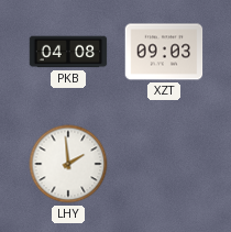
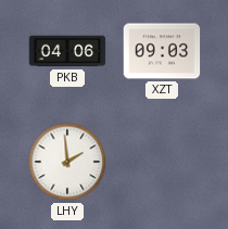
PKB: 04:08 -> 04:06 (67, 51)
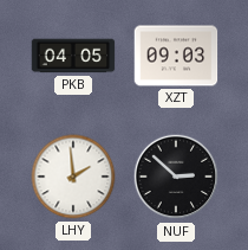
PKB: 04:06 -> 04:05 (73, 56)
NUF: none -> 2:52 (176, 177)
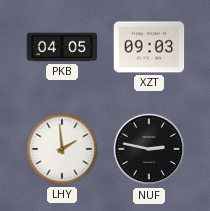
NUF: 2:52 -> 2:47 (149, 149)
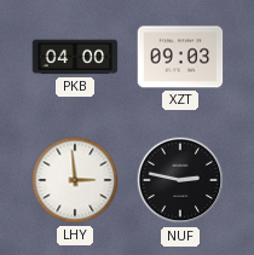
PKB: 04:05 -> 04:00 (75, 57)
LHY: 1:59 -> 2:59 (75, 180)
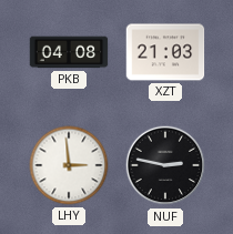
PKB: 04:00 -> 04:08 (69, 52)
XZT: 09:03 -> 21:03 (165, 52)
